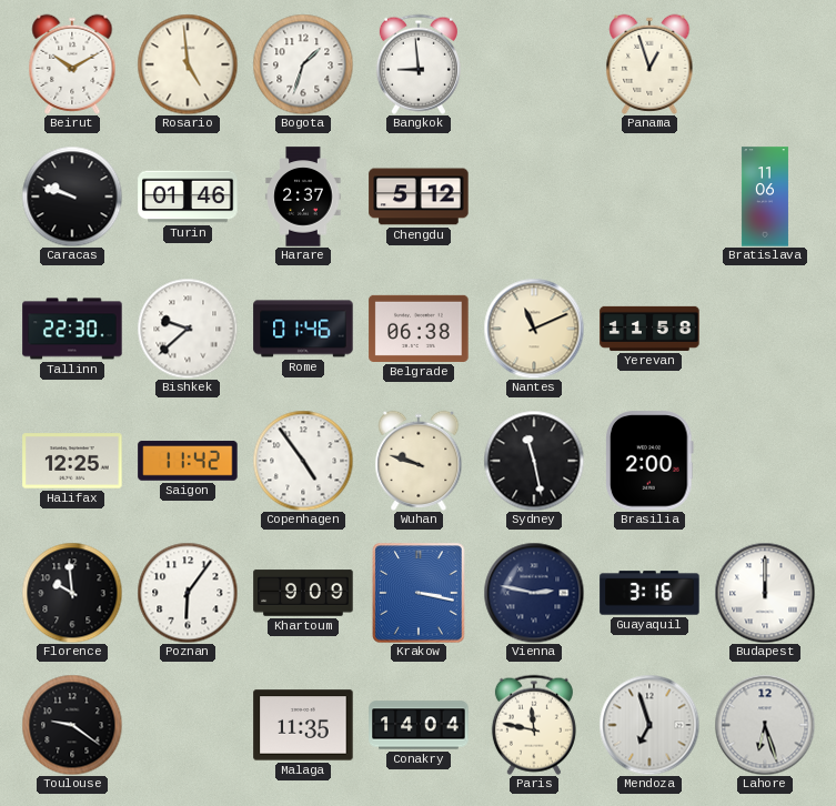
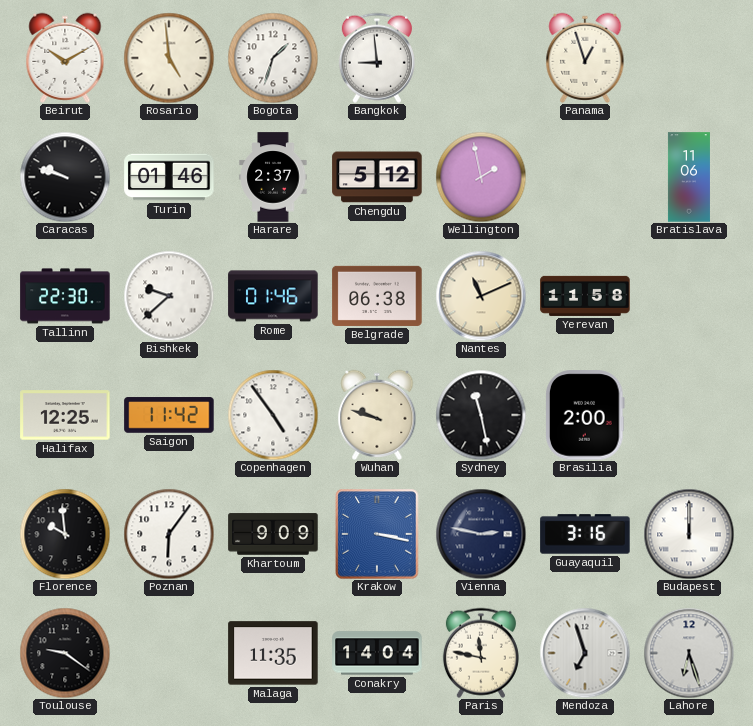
Wellington: none -> 1:58 (481, 177)
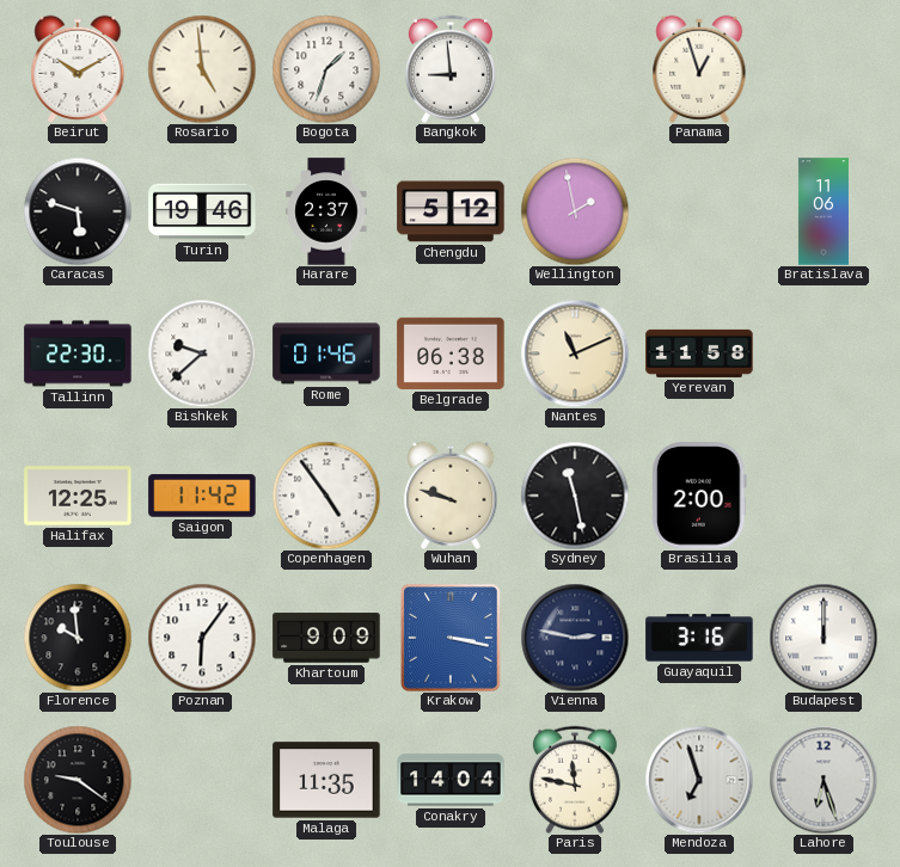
Caracas: 9:48 -> 5:48 (78, 211)
Turin: 01:46 -> 19:46 (202, 211)
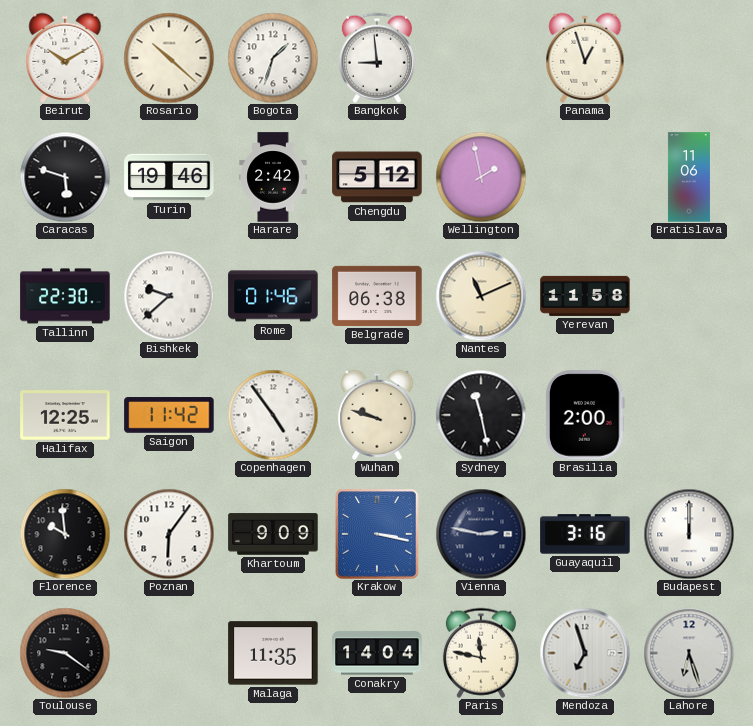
Rosario: 4:59 -> 10:22 (169, 58)
Harare: 2:37 -> 2:42 (273, 177)
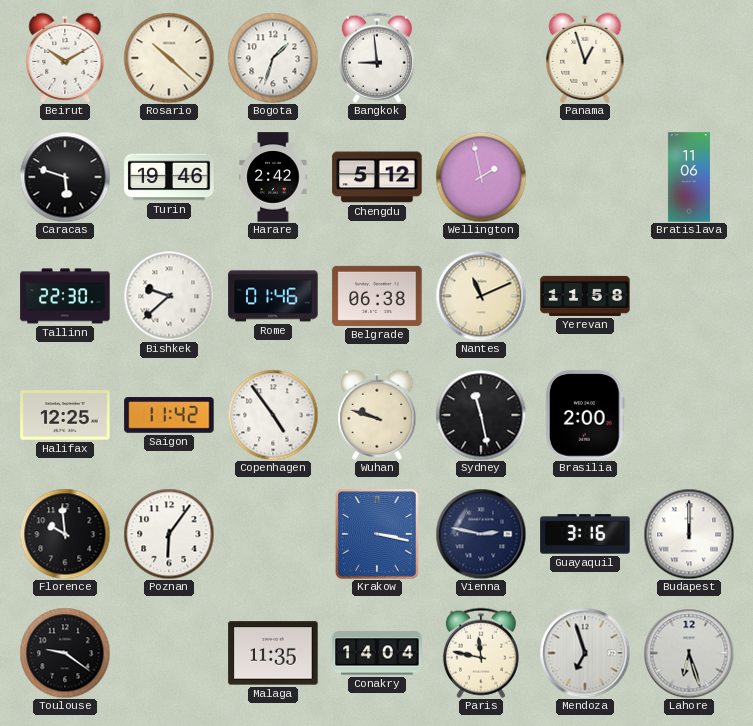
Khartoum: 9:09 -> none (273, 534)
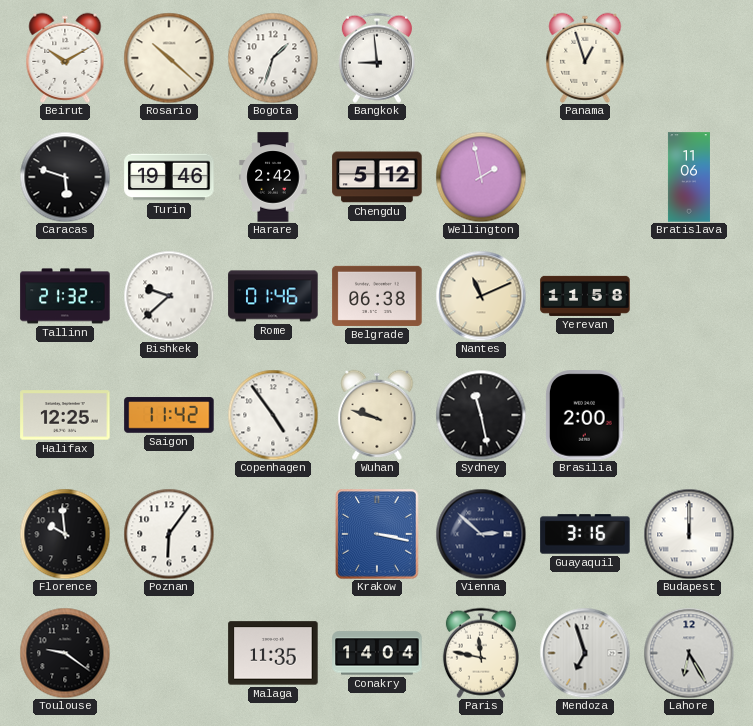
Tallinn: 22:30 -> 21:32 (65, 296)
Vienna: 2:47 -> 2:52 (481, 534)
Lahore: 6:27 -> 6:25 (689, 653)
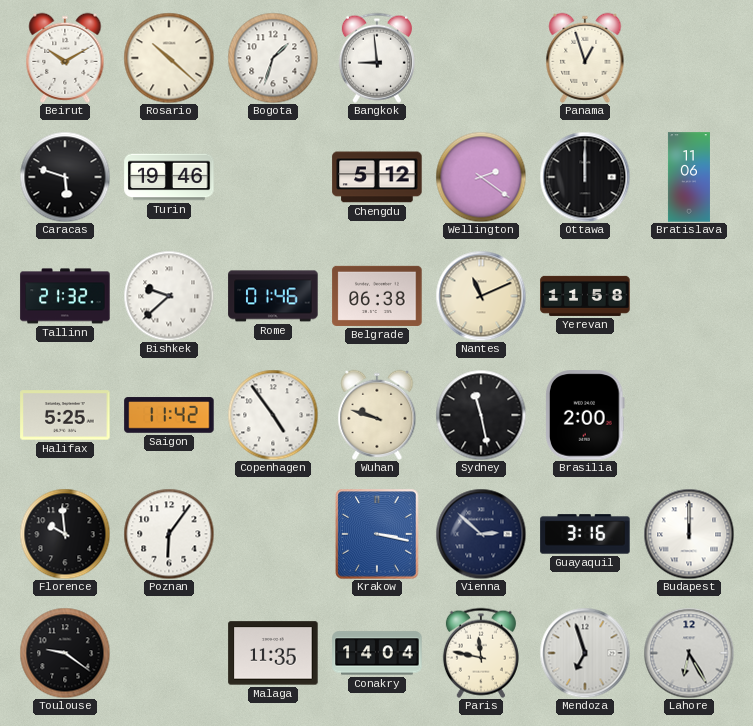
Harare: 2:42 -> none (273, 177)
Wellington: 1:58 -> 2:21 (481, 177)
Ottawa: none -> 12:00 (585, 177)
Halifax: 12:25 -> 5:25 (65, 415)
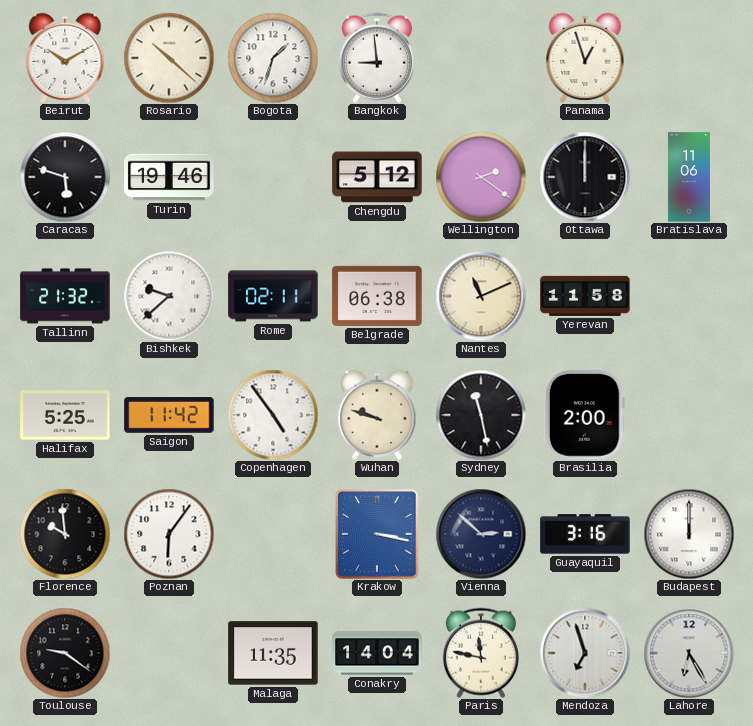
Rome: 01:46 -> 02:11 (273, 296)
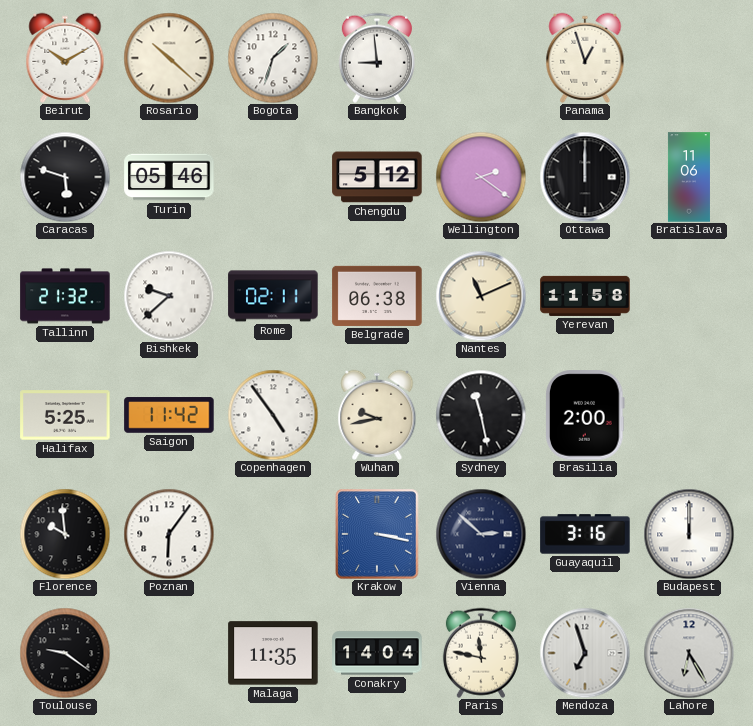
Turin: 19:46 -> 05:46 (169, 177)
Wuhan: 9:48 -> 9:43 (377, 415)
